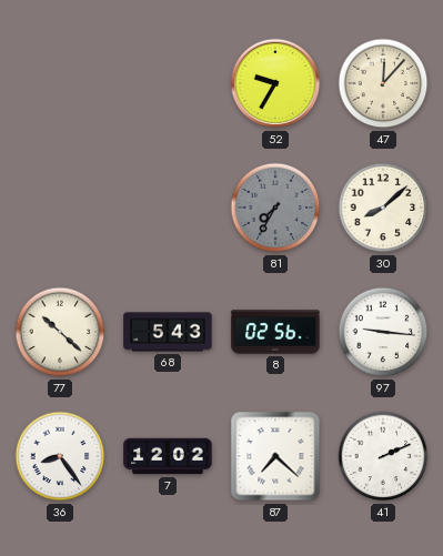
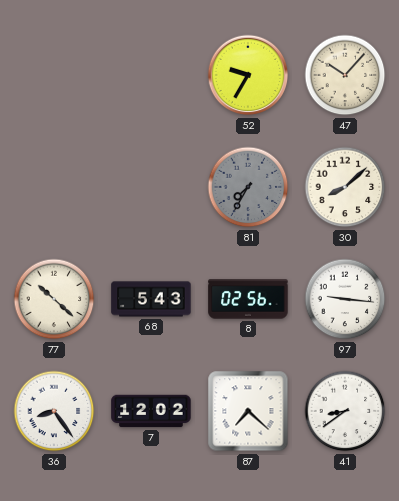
47: 12:07 -> 10:07 (345, 75)
41: 2:11 -> 8:39 (345, 411)
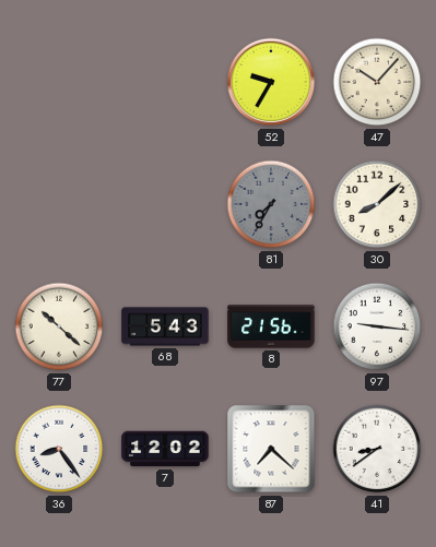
8: 02:56 -> 21:56 (271, 326)
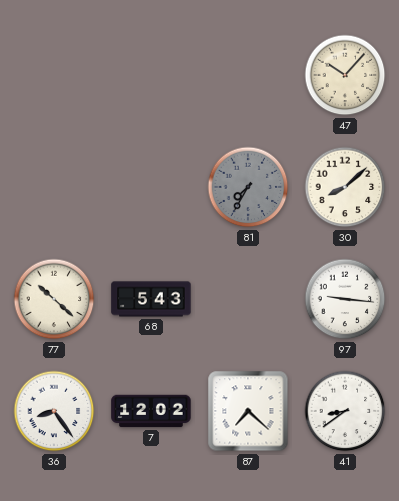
52: 9:35 -> none (271, 82)
8: 21:56 -> none (271, 326)
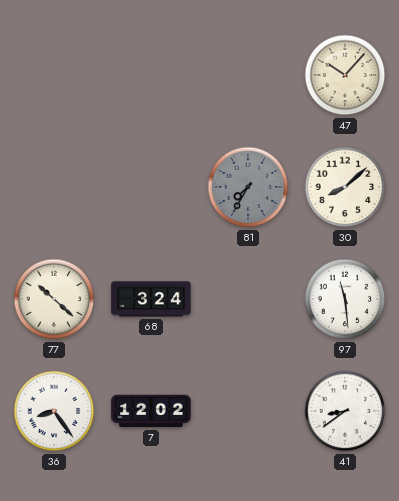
68: 5:43 -> 3:24 (151, 299)
97: 9:16 -> 11:29 (345, 299)
87: 7:22 -> none (248, 411)
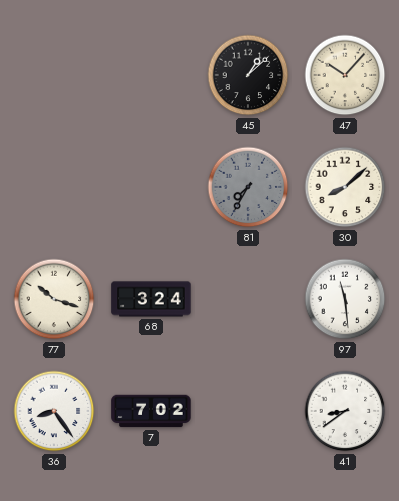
45: none -> 1:08 (248, 75)
77: 10:22 -> 10:18 (54, 299)
7: 12:02 -> 7:02 (151, 411)
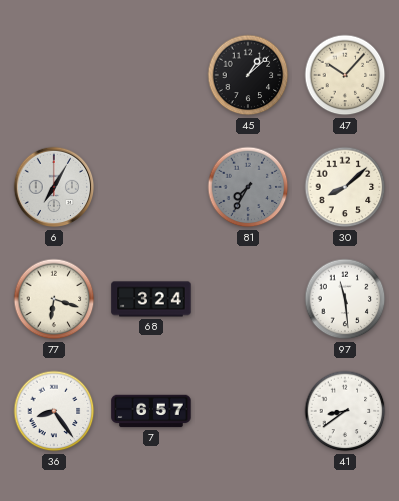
6: none -> 7:05 (54, 187)
77: 10:18 -> 6:18 (54, 299)
7: 7:02 -> 6:57 (151, 411)
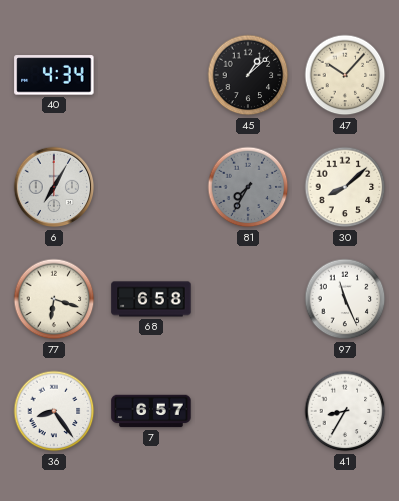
40: none -> 4:34 (54, 75)
68: 3:24 -> 6:58 (151, 299)
97: 11:29 -> 11:26 (345, 299)
41: 8:39 -> 8:35 (345, 411)
